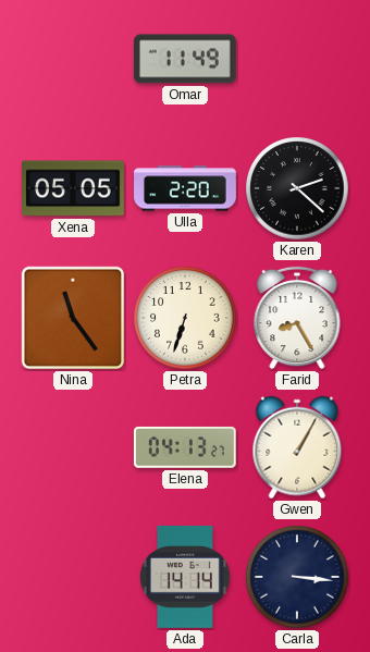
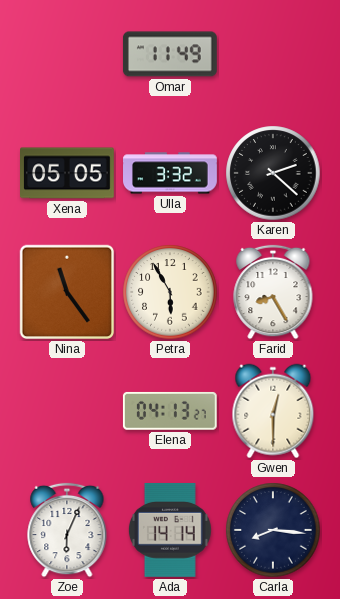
Ulla: 2:20 -> 3:32 (171, 173)
Petra: 6:33 -> 5:55 (170, 292)
Gwen: 1:05 -> 12:30 (273, 411)
Zoe: none -> 6:04 (67, 530)
Carla: 3:16 -> 8:16 (273, 530)
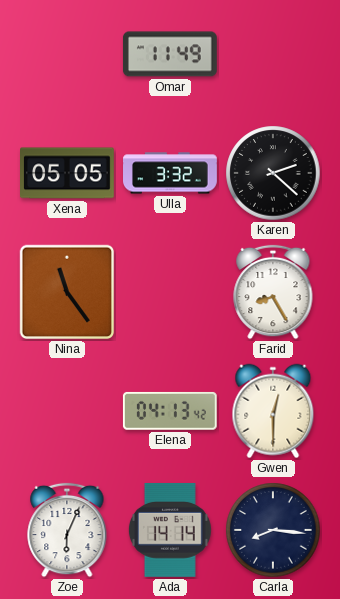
Petra: 5:55 -> none (170, 292)
Elena: 04:13:27 -> 04:13:42 (170, 411)
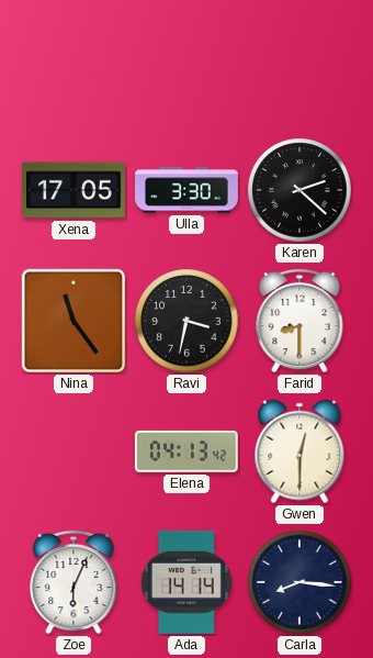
Omar: 11:49 -> none (170, 54)
Xena: 05:05 -> 17:05 (75, 190)
Ulla: 3:32 -> 3:30 (188, 190)
Ravi: none -> 3:32 (187, 321)
Farid: 8:25 -> 8:30 (299, 321)
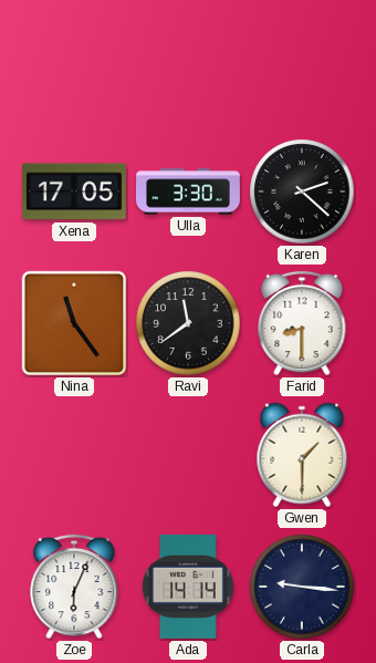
Ravi: 3:32 -> 11:39 (188, 323)
Elena: 04:13 -> none (187, 451)
Gwen: 12:30 -> 1:30 (302, 455)
Carla: 8:16 -> 9:16 (302, 587)
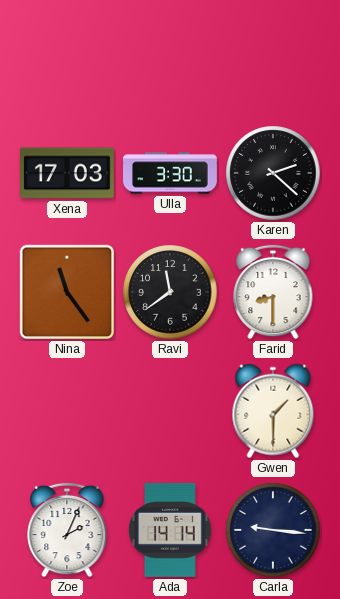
Xena: 17:05 -> 17:03 (68, 173)
Zoe: 6:04 -> 2:04 (67, 530)
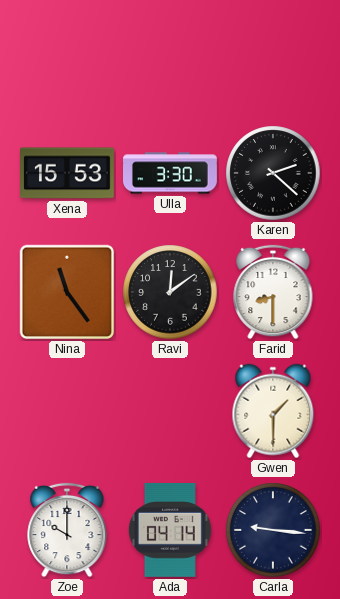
Xena: 17:03 -> 15:53 (68, 173)
Ravi: 11:39 -> 12:09 (170, 292)
Zoe: 2:04 -> 10:00 (67, 530)
Ada: 14:14 -> 04:14 (170, 530)
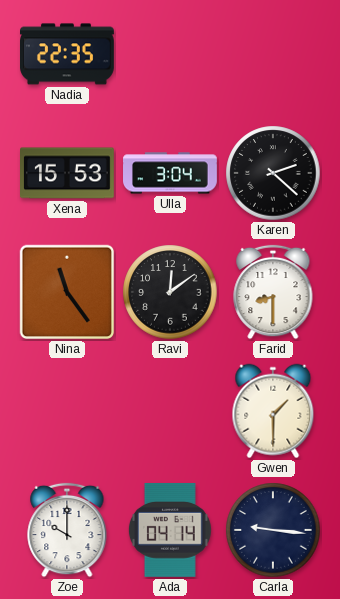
Nadia: none -> 22:35 (68, 54)
Ulla: 3:30 -> 3:04 (171, 173)
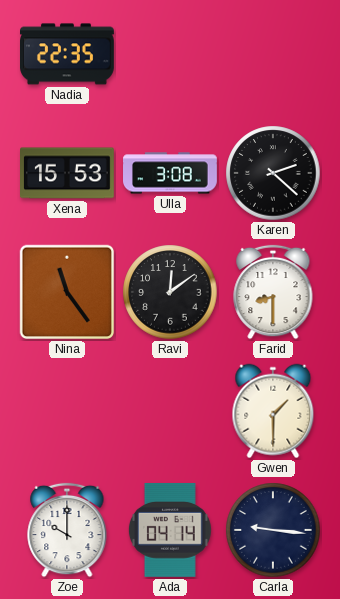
Ulla: 3:04 -> 3:08 (171, 173)
